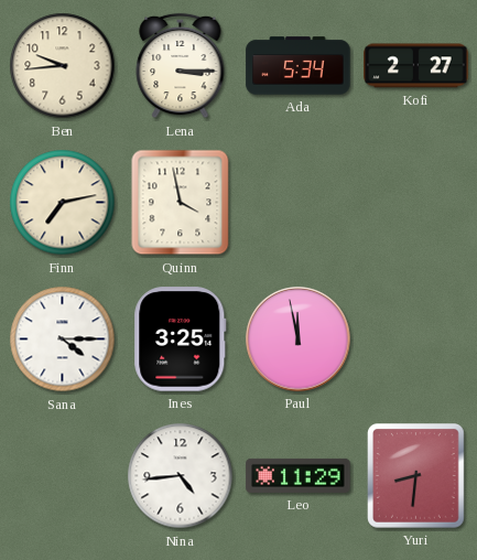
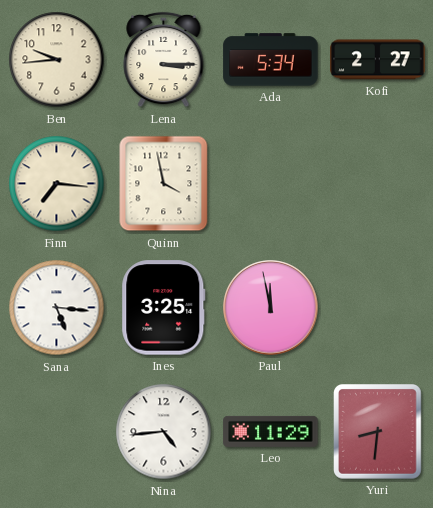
Finn: 7:13 -> 7:16 (57, 184)
Sana: 4:15 -> 5:16 (57, 308)
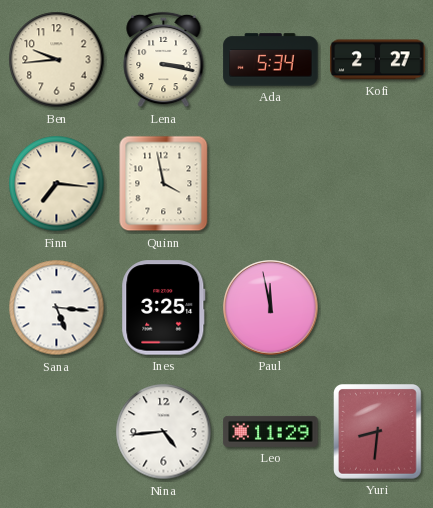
Lena: 3:15 -> 3:17 (164, 60)
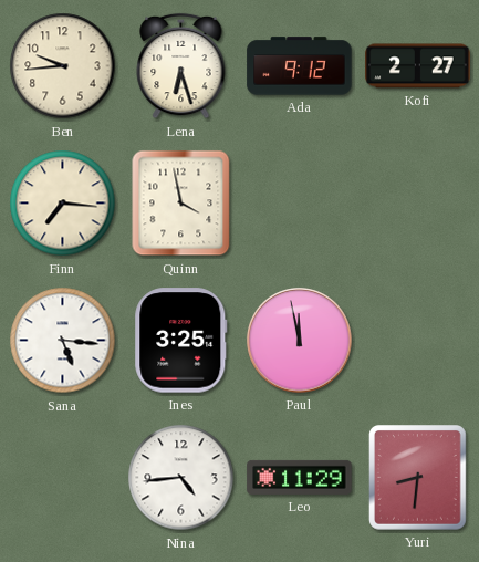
Lena: 3:17 -> 6:27 (181, 66)
Ada: 5:34 -> 9:12 (300, 66)
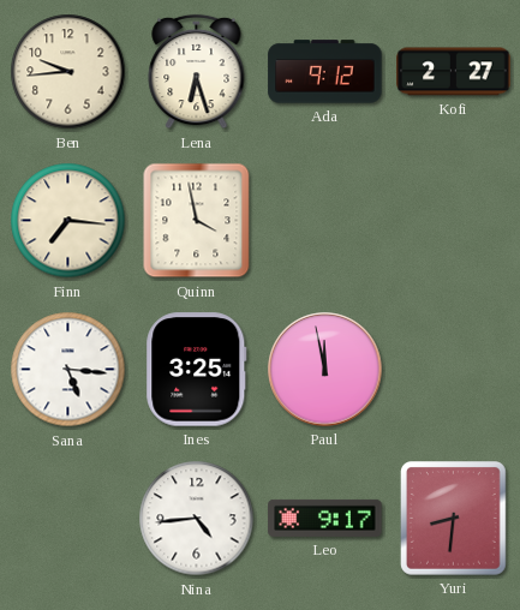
Leo: 11:29 -> 9:17 (325, 518)
